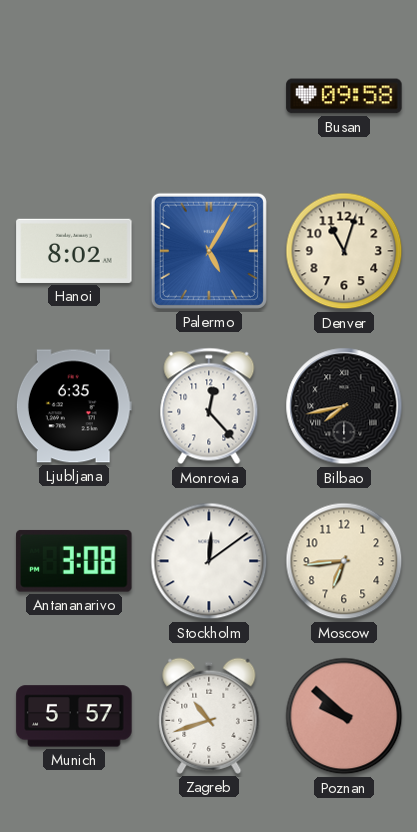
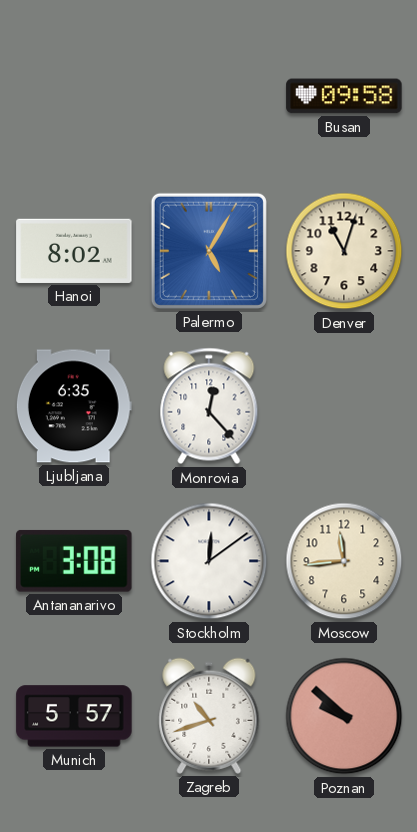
Bilbao: 7:43 -> none (344, 406)
Moscow: 6:44 -> 11:44 (344, 561)
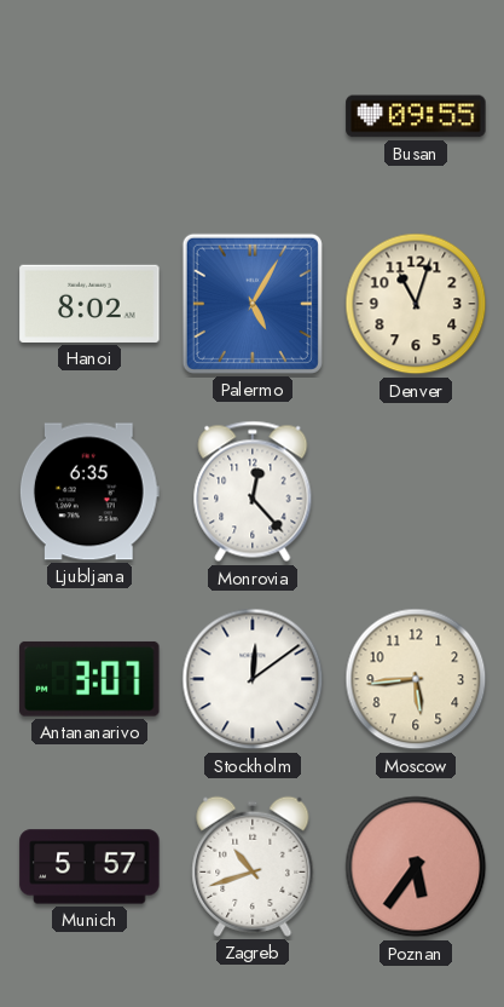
Busan: 09:58 -> 09:55 (416, 116)
Antananarivo: 3:08 -> 3:07 (89, 679)
Moscow: 11:44 -> 5:44 (416, 679)
Poznan: 9:52 -> 5:36 (416, 867)
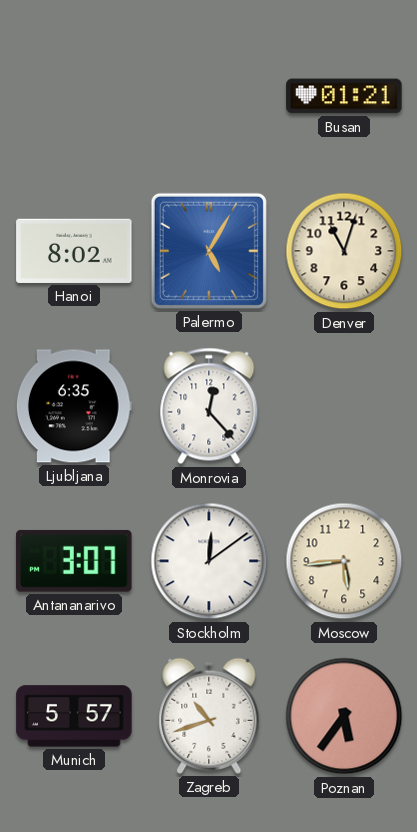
Busan: 09:55 -> 01:21 (344, 96)
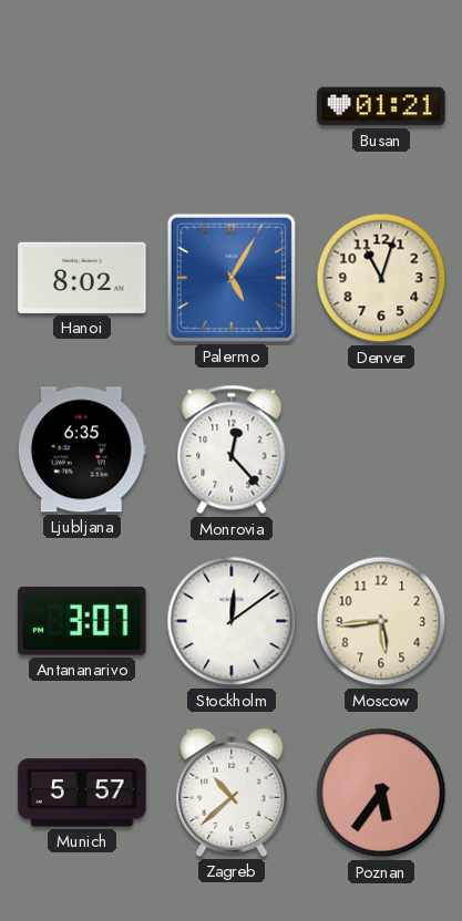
Zagreb: 10:42 -> 10:38 (232, 793)
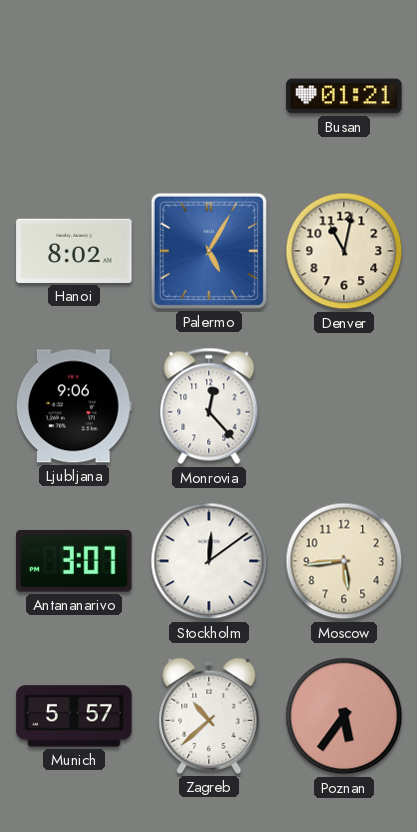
Denver: 11:03 -> 11:02 (344, 251)
Ljubljana: 6:35 -> 9:06 (74, 406)
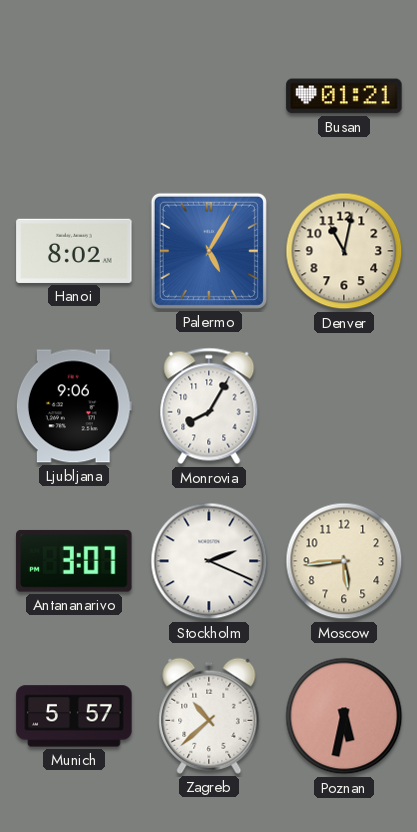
Monrovia: 12:23 -> 8:05 (209, 406)
Stockholm: 12:09 -> 2:19 (209, 561)
Poznan: 5:36 -> 5:32 (344, 716)
